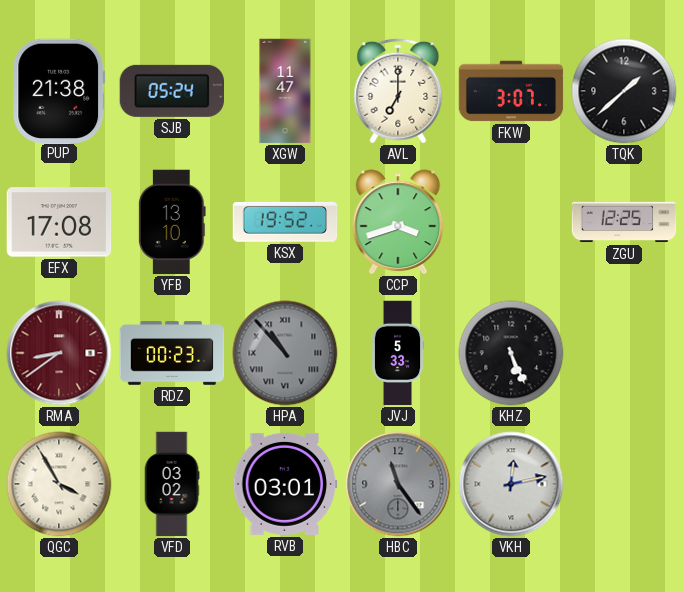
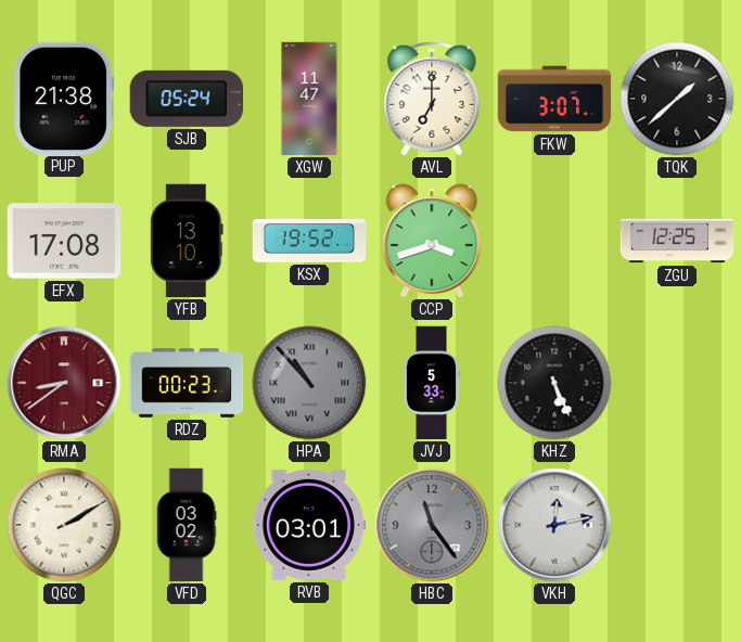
QGC: 3:55 -> 2:10 (64, 525)
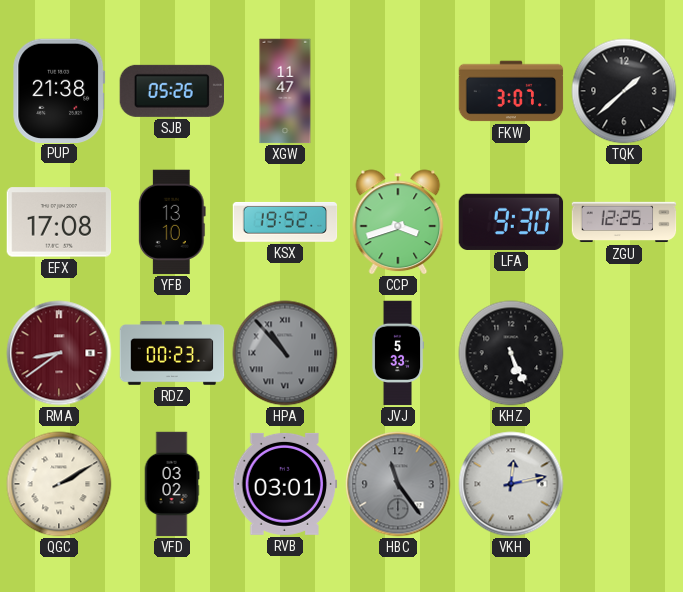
SJB: 05:24 -> 05:26 (171, 91)
AVL: 7:00 -> none (432, 99)
LFA: none -> 9:30 (511, 222)
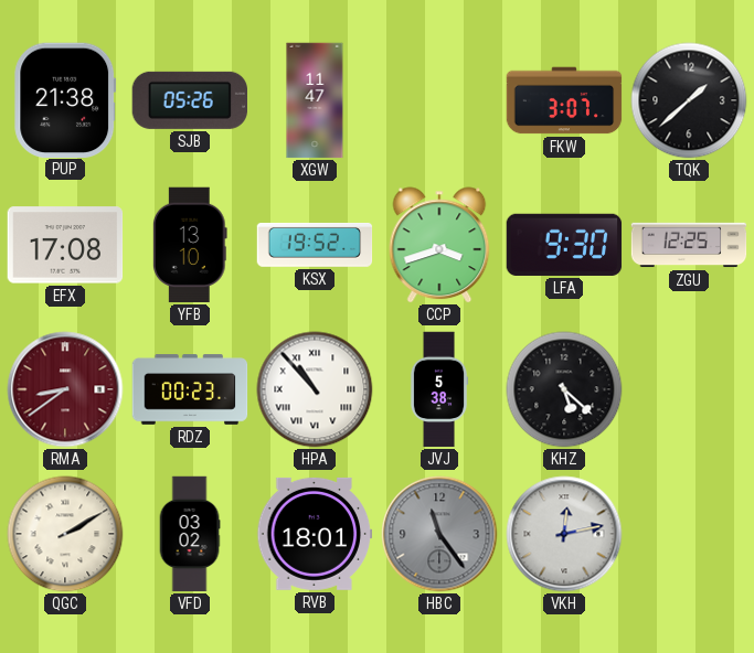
HPA dial: grey -> white (315, 389)
JVJ: 5:33 -> 5:38 (439, 389)
KHZ: 5:26 -> 5:22 (564, 389)
RVB: 03:01 -> 18:01 (315, 534)
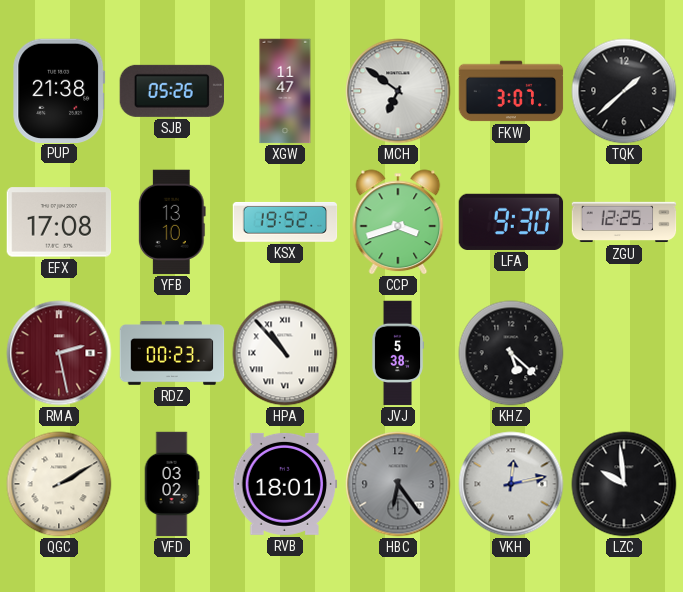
MCH: none -> 6:51 (398, 91)
RMA: 8:39 -> 2:28 (59, 353)
HBC: 11:24 -> 6:24 (398, 484)
LZC: none -> 9:59 (624, 484)
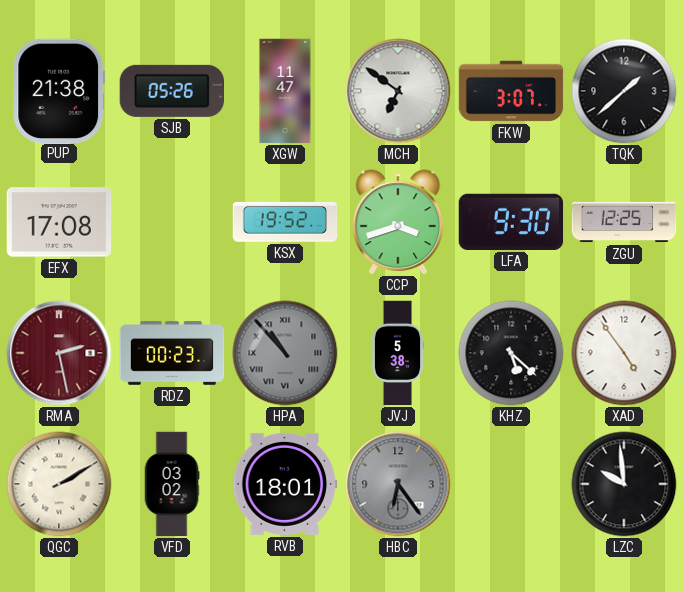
YFB: 13:10 -> none (172, 222)
HPA dial: white -> grey (285, 353)
XAD: none -> 4:54 (624, 353)
VKH: 12:13 -> none (511, 484)
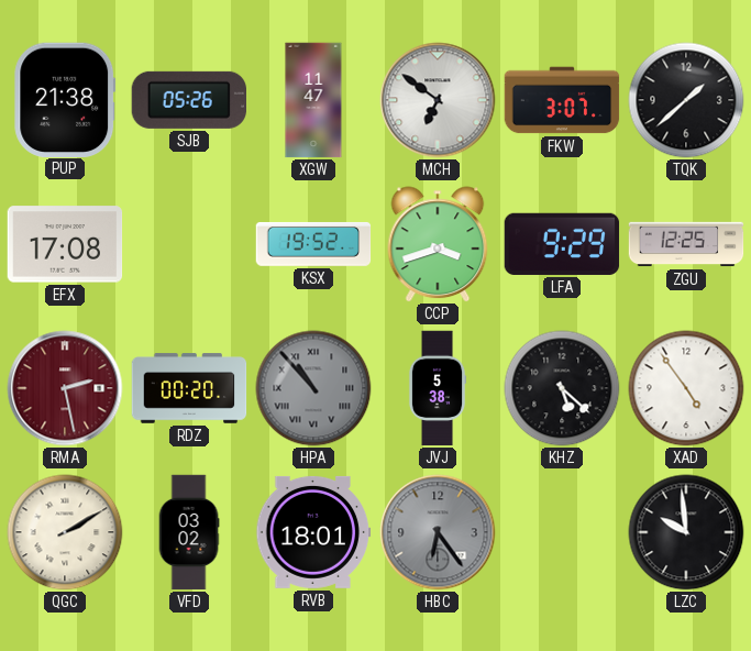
LFA: 9:30 -> 9:29 (562, 244)
RDZ: 00:23 -> 00:20 (189, 388)
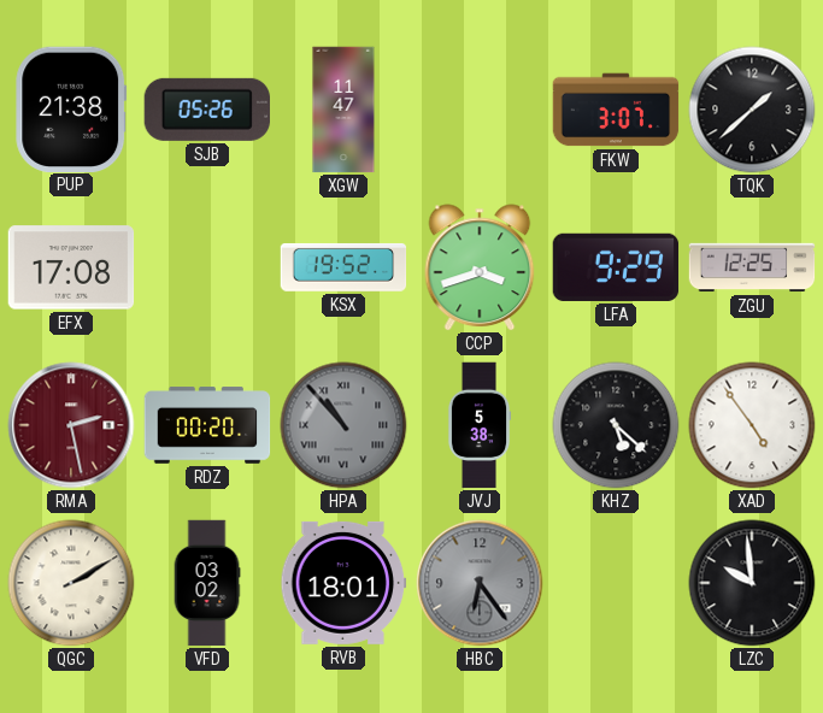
MCH: 6:51 -> none (438, 100)
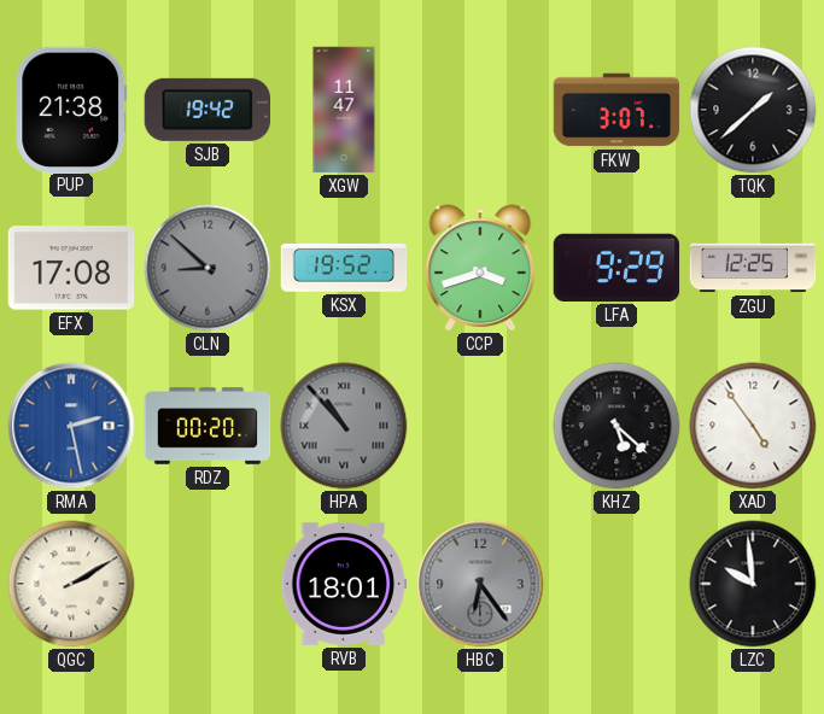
SJB: 05:26 -> 19:42 (206, 110)
CLN: none -> 8:52 (208, 268)
RMA dial: burgundy -> blue (71, 426)
JVJ: 5:38 -> none (480, 425)
VFD: 03:02 -> none (207, 583)
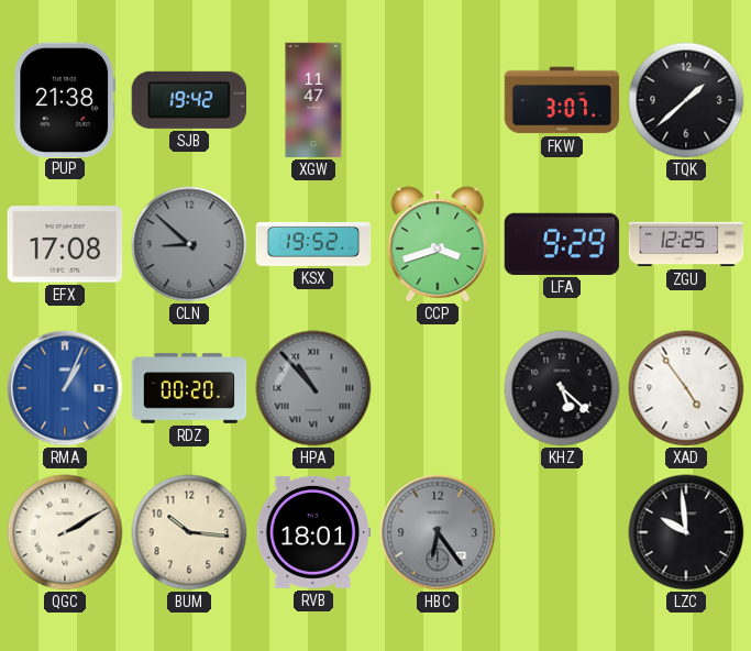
RMA: 2:28 -> 1:04 (65, 388)
BUM: none -> 10:16 (189, 532)
